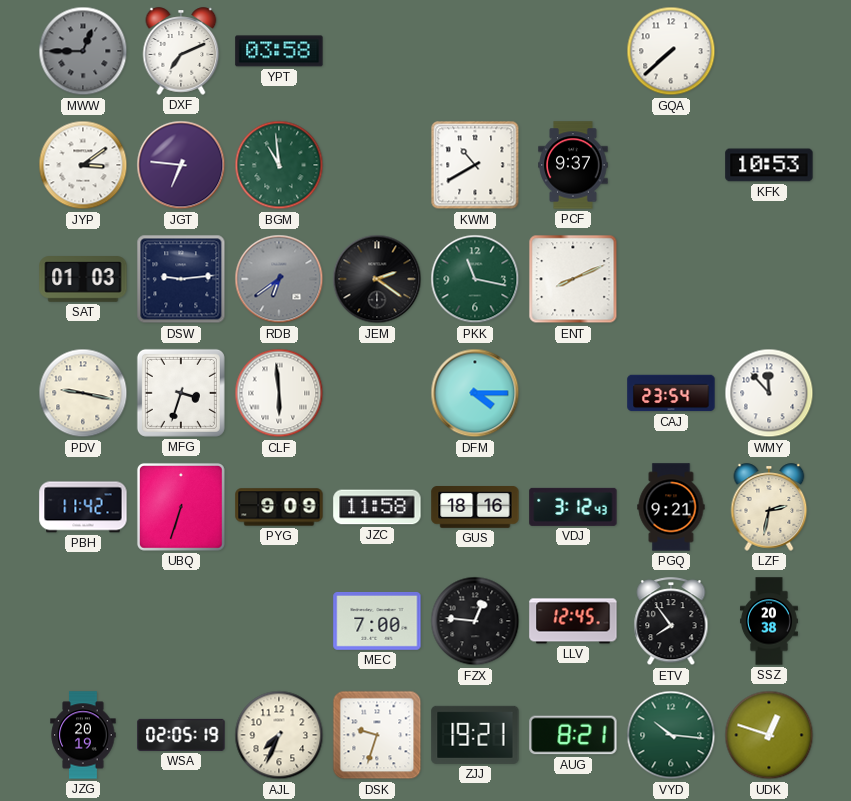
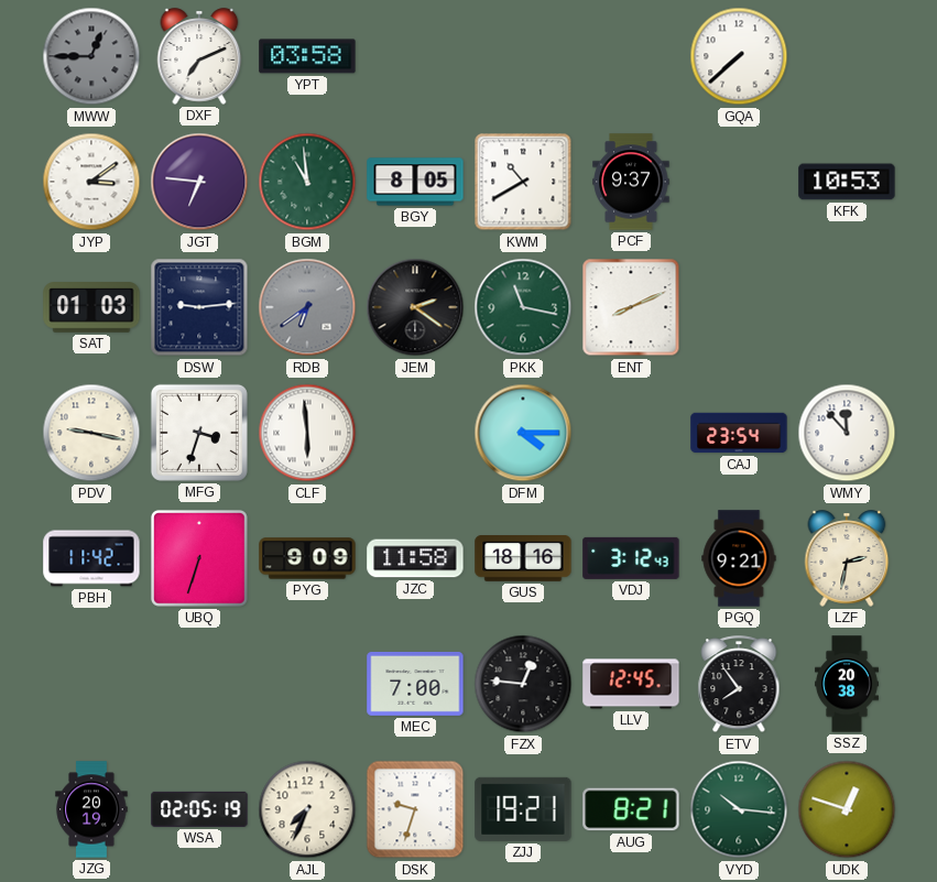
BGY: none -> 8:05 (415, 182)
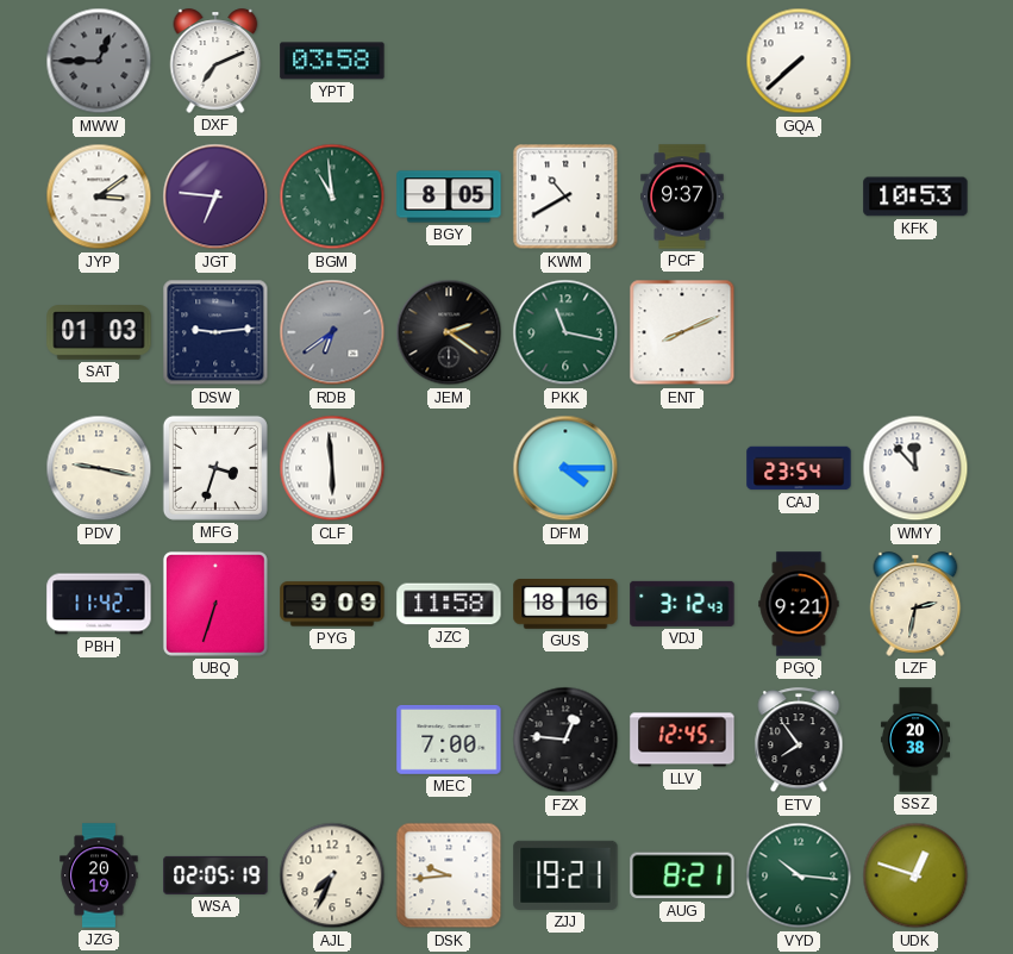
DSK: 9:33 -> 9:44 (449, 875)
